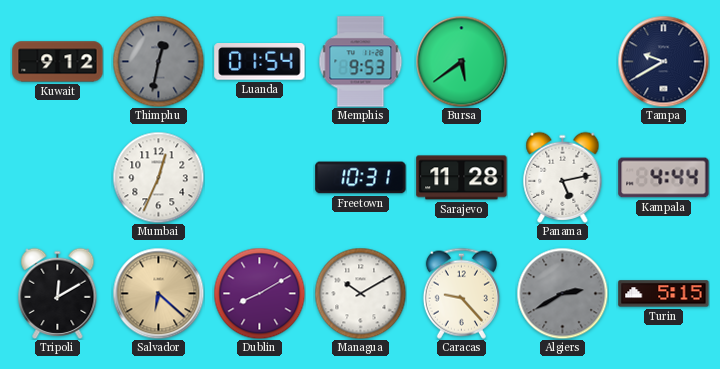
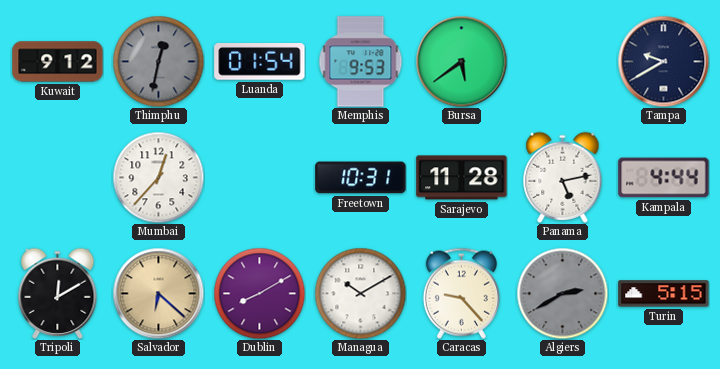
Mumbai: 12:34 -> 12:37 (158, 177)
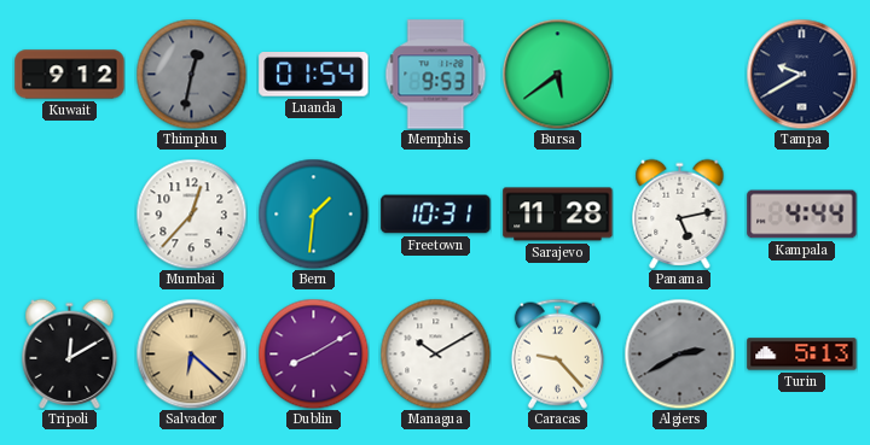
Bern: none -> 1:31 (313, 213)
Turin: 5:15 -> 5:13 (802, 355)
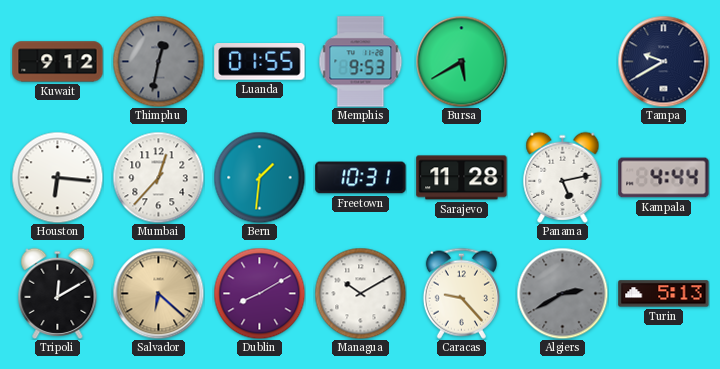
Luanda: 01:54 -> 01:55 (260, 62)
Bursa: 5:39 -> 5:40 (461, 61)
Houston: none -> 6:16 (57, 177)
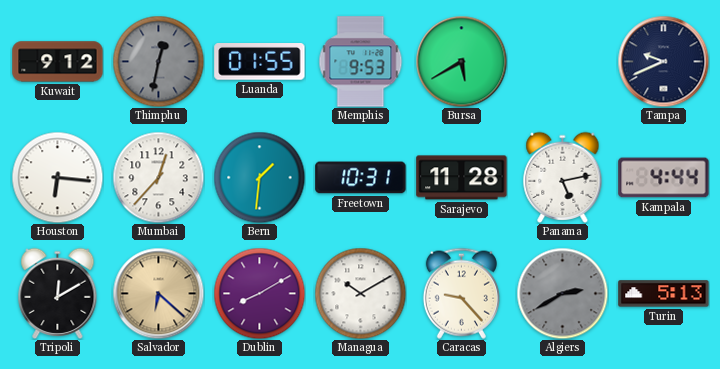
Tampa: 9:40 -> 9:41 (663, 61)
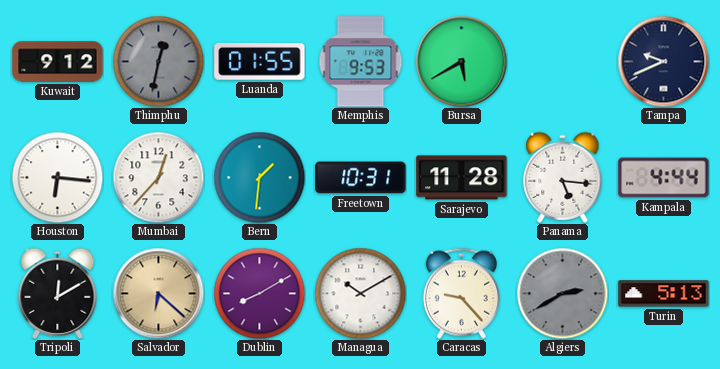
Panama: 5:13 -> 5:16 (563, 177)
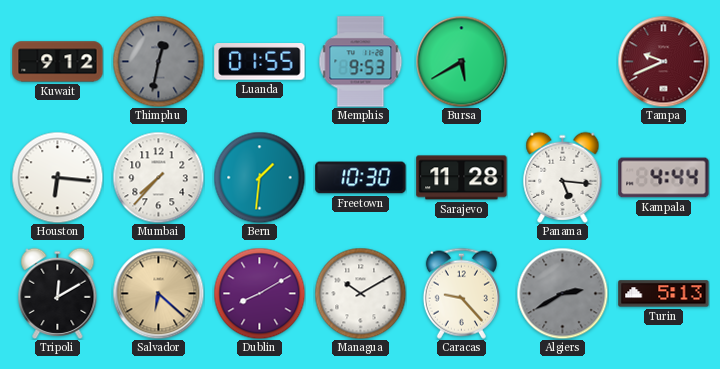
Tampa dial: navy -> burgundy (663, 61)
Mumbai: 12:37 -> 7:37 (158, 177)
Freetown: 10:31 -> 10:30 (361, 178)
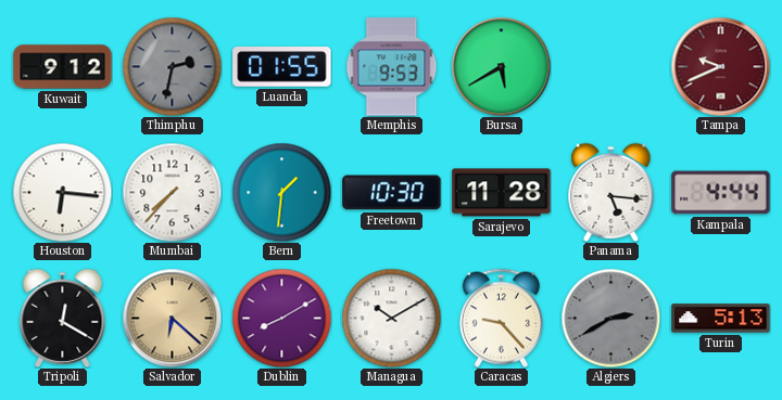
Thimphu: 12:32 -> 2:32 (172, 66)
Tripoli: 12:10 -> 12:20 (63, 318)
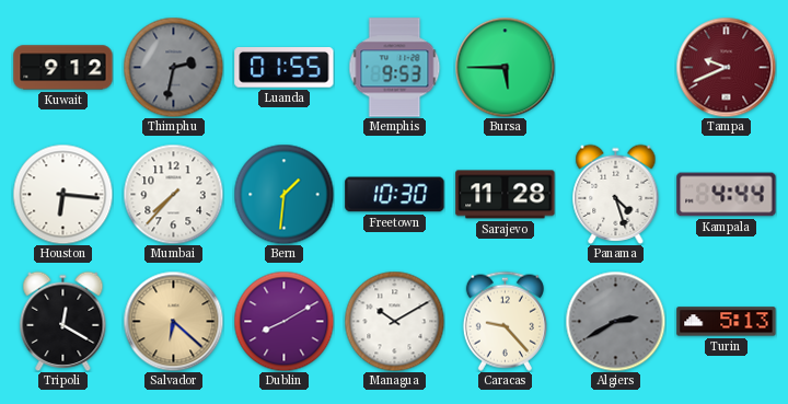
Bursa: 5:40 -> 5:45 (505, 67)
Panama: 5:16 -> 4:27 (616, 194)
